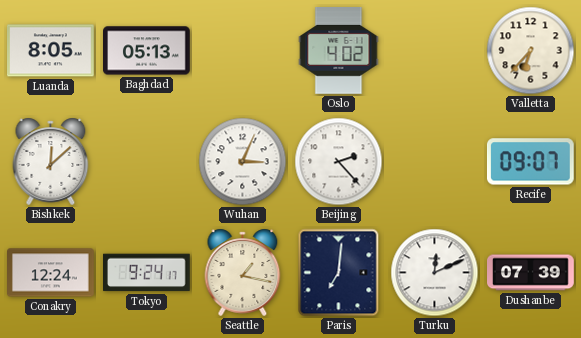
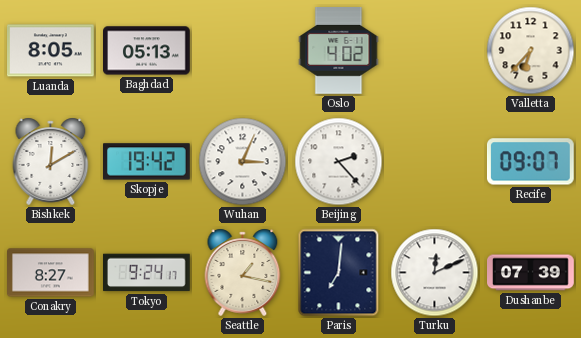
Bishkek: 12:08 -> 12:10 (51, 161)
Skopje: none -> 19:42 (147, 162)
Conakry: 12:24 -> 8:27 (51, 273)
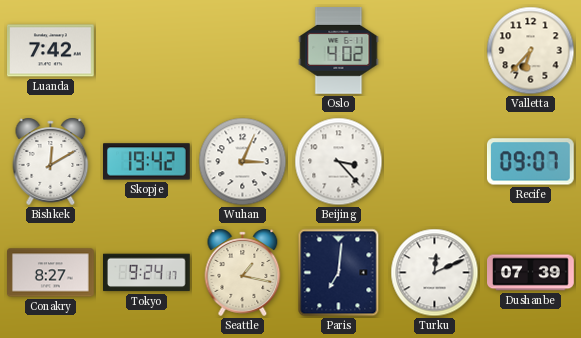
Luanda: 8:05 -> 7:42 (51, 51)
Baghdad: 05:13 -> none (147, 51)
Beijing: 2:23 -> 3:23 (339, 162)
